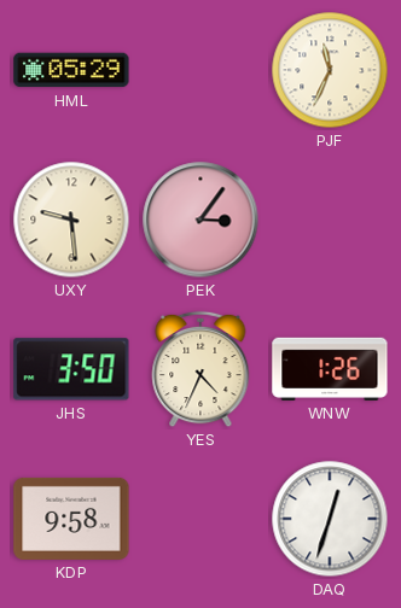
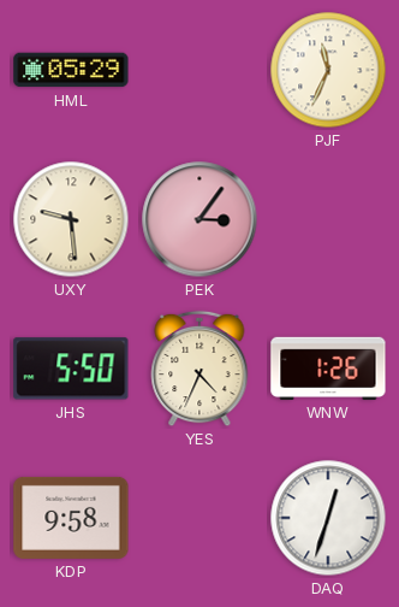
JHS: 3:50 -> 5:50 (71, 369)
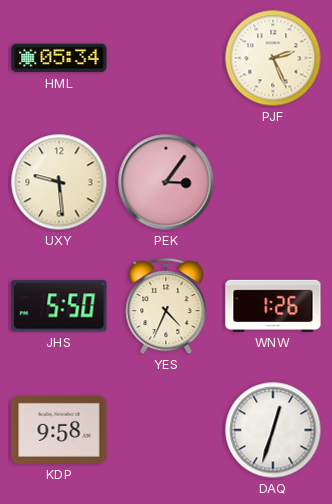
HML: 05:29 -> 05:34 (59, 58)
PJF: 11:34 -> 2:26 (273, 58)
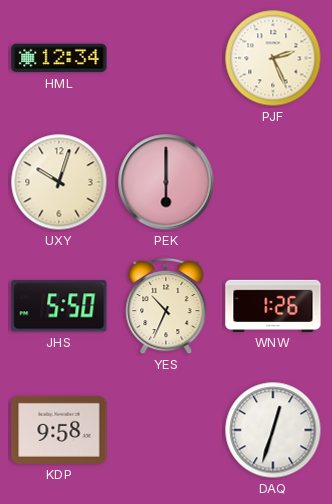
HML: 05:34 -> 12:34 (59, 58)
UXY: 9:29 -> 10:03 (59, 182)
PEK: 3:06 -> 6:00 (166, 182)
YES: 4:34 -> 10:34 (166, 306)
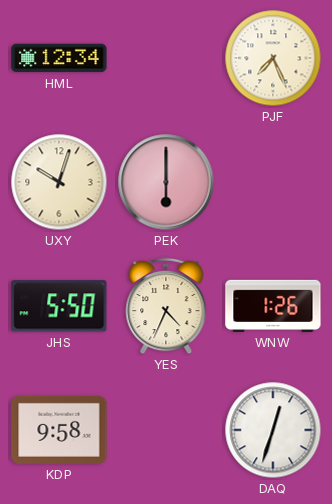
PJF: 2:26 -> 7:26 (273, 58)
YES: 10:34 -> 4:34 (166, 306)
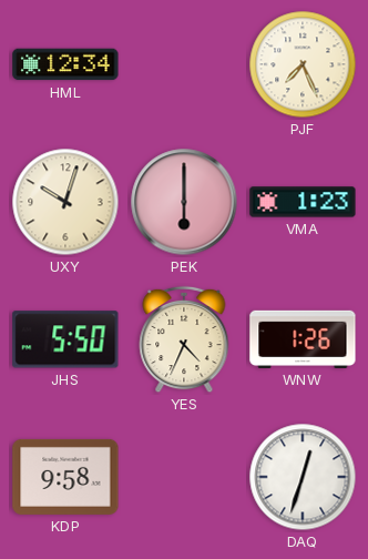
VMA: none -> 1:23 (303, 202)
